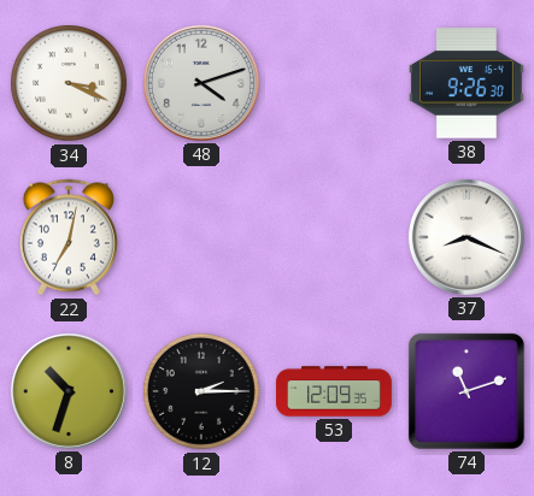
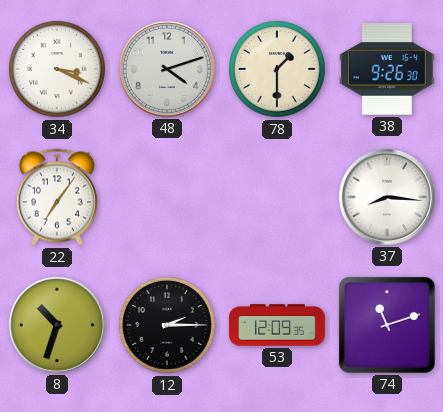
78: none -> 1:30 (278, 70)
22: 7:02 -> 7:06 (57, 197)
37: 8:19 -> 8:16 (387, 197)
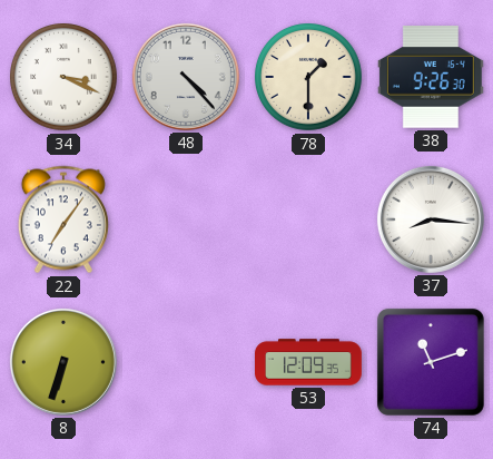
48: 4:12 -> 4:23 (186, 77)
8: 10:33 -> 6:33 (63, 362)
12: 2:15 -> none (168, 326)
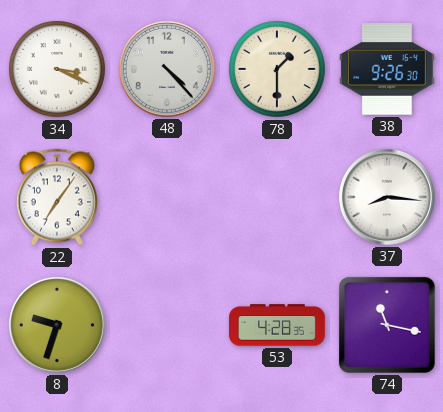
8: 6:33 -> 9:33 (57, 325)
53: 12:09 -> 4:28 (278, 325)
74: 11:12 -> 11:17 (387, 325)
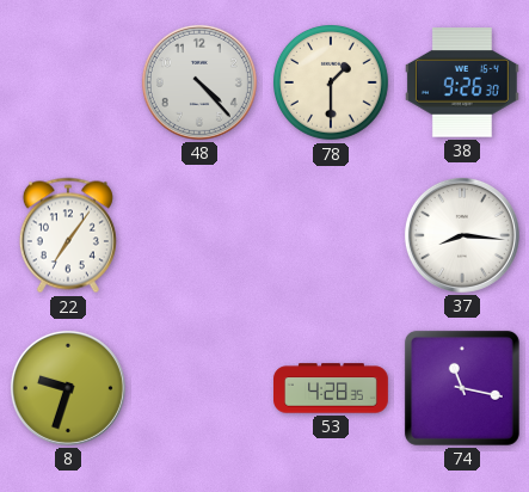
34: 3:19 -> none (58, 70)
